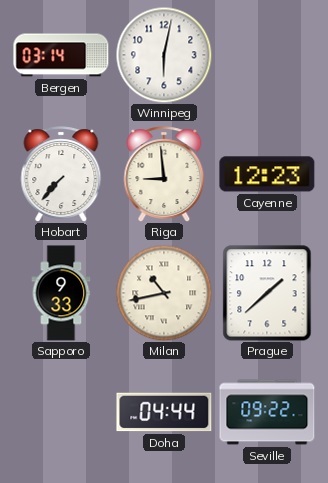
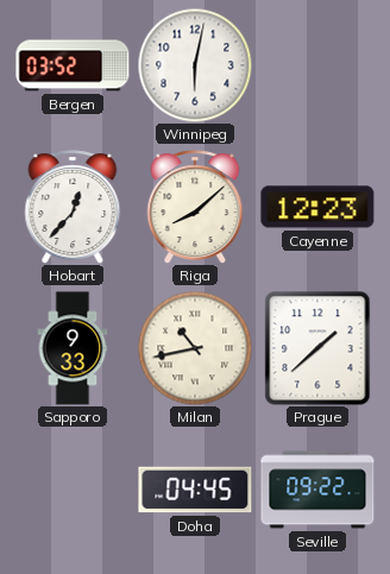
Bergen: 03:14 -> 03:52 (73, 65)
Hobart: 7:37 -> 12:37 (73, 207)
Riga: 8:59 -> 8:08 (195, 207)
Doha: 04:44 -> 04:45 (195, 490)
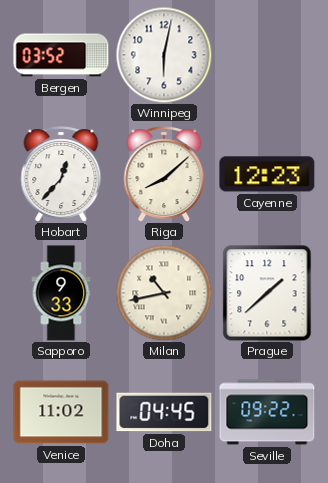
Venice: none -> 11:02 (61, 412)
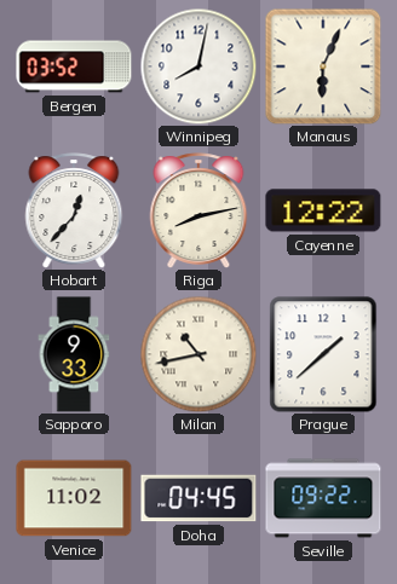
Winnipeg: 6:02 -> 8:02 (198, 67)
Manaus: none -> 6:04 (323, 67)
Riga: 8:08 -> 8:13 (198, 210)
Cayenne: 12:23 -> 12:22 (323, 210)
